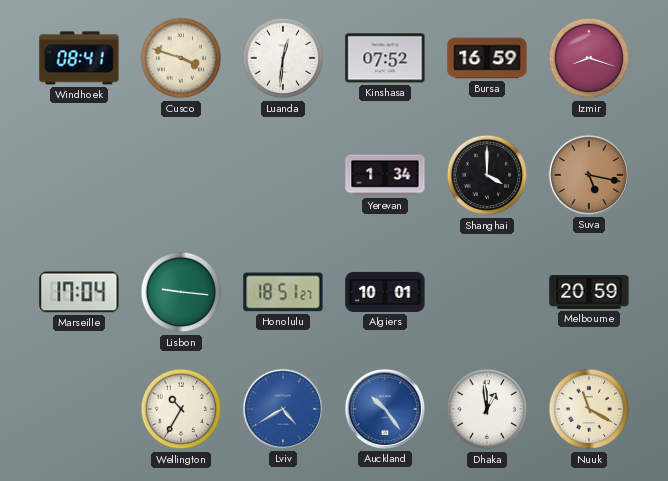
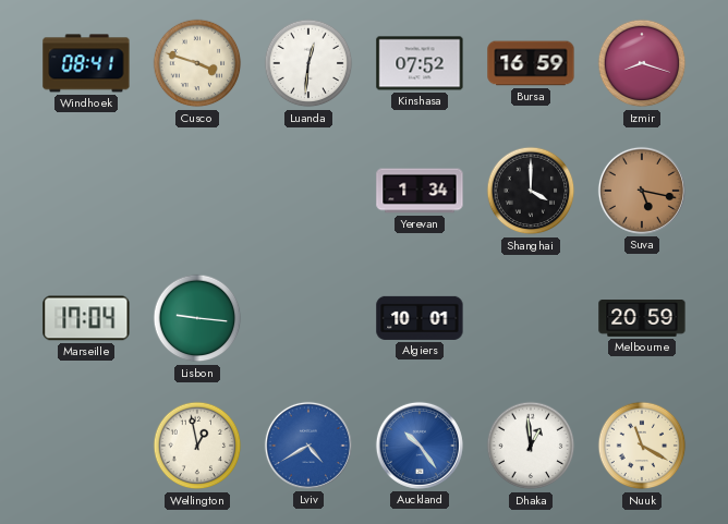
Honolulu: 18:51 -> none (283, 292)
Wellington: 10:35 -> 12:58 (197, 446)
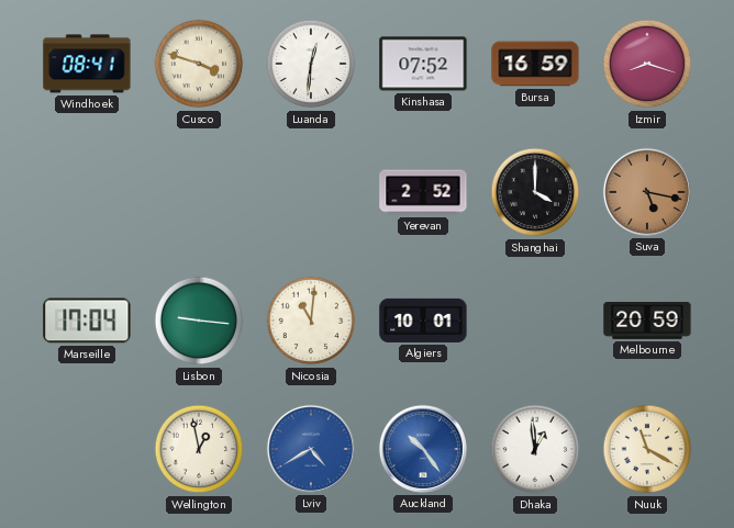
Yerevan: 1:34 -> 2:52 (423, 192)
Nicosia: none -> 11:01 (311, 321)
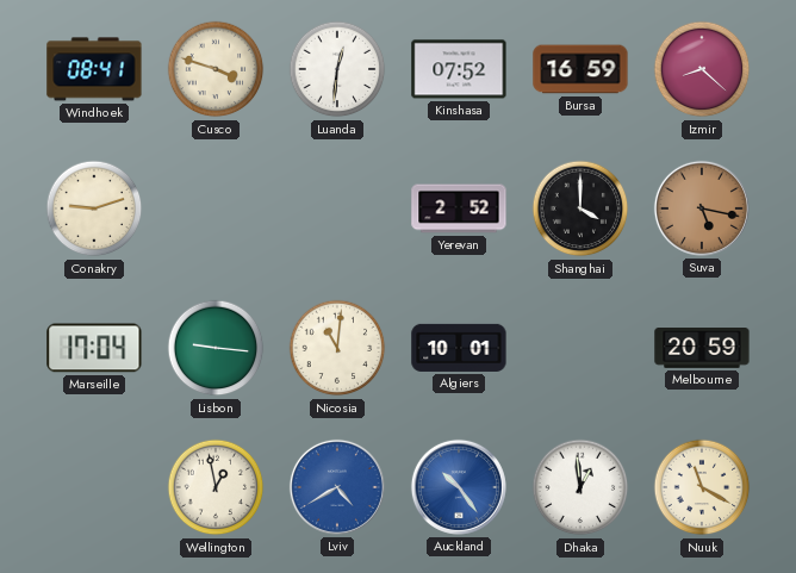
Izmir: 8:18 -> 8:22 (702, 69)
Conakry: none -> 9:12 (94, 208)
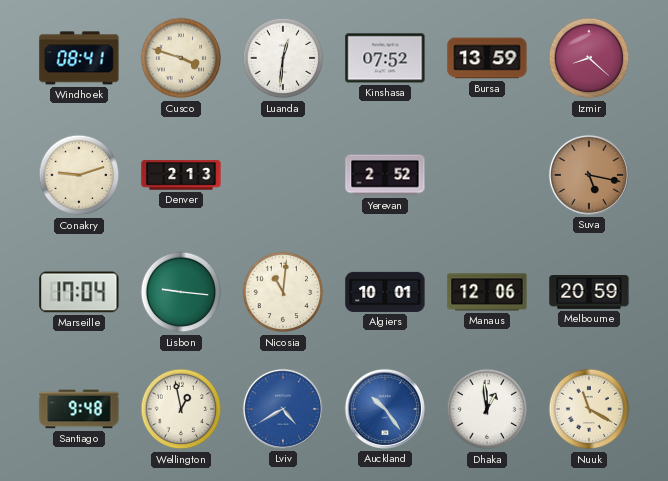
Bursa: 16:59 -> 13:59 (487, 58)
Denver: none -> 2:13 (181, 175)
Shanghai: 4:00 -> none (580, 208)
Manaus: none -> 12:06 (487, 292)
Santiago: none -> 9:48 (79, 409)
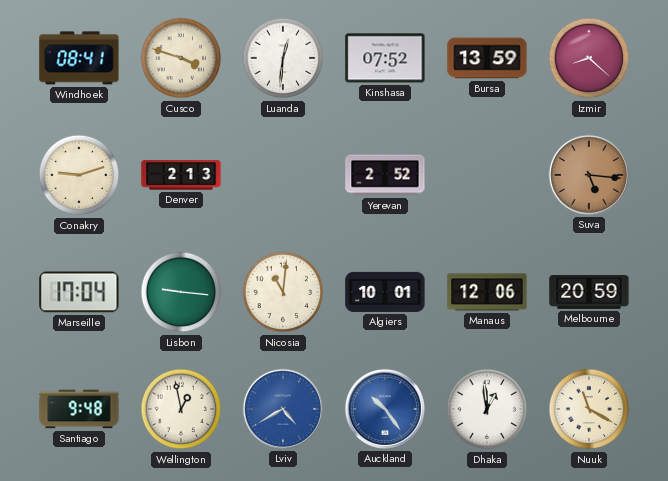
Suva: 5:17 -> 5:16 (589, 175)
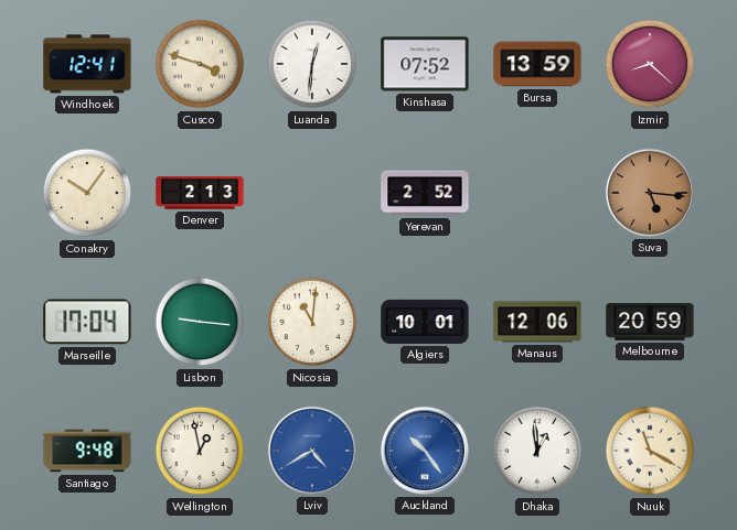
Windhoek: 08:41 -> 12:41 (87, 64)
Conakry: 9:12 -> 10:06 (87, 193)
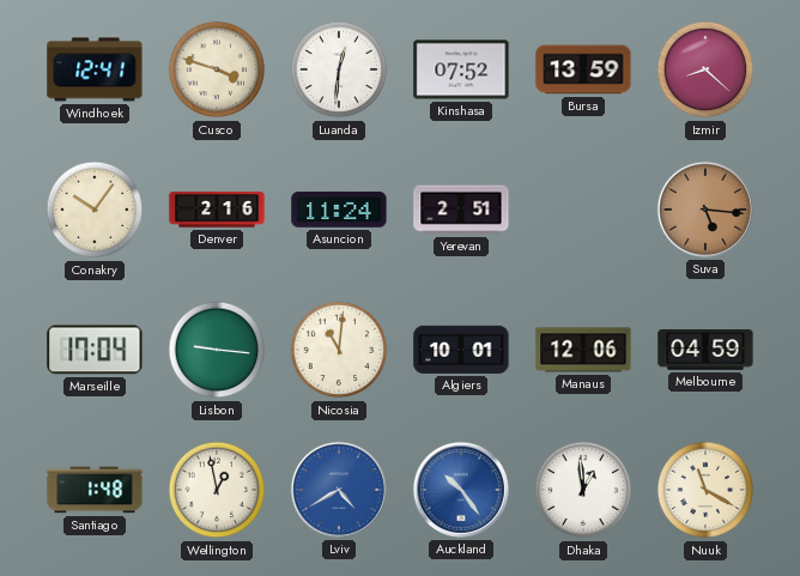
Denver: 2:13 -> 2:16 (217, 210)
Asuncion: none -> 11:24 (339, 210)
Yerevan: 2:52 -> 2:51 (461, 210)
Melbourne: 20:59 -> 04:59 (705, 351)
Santiago: 9:48 -> 1:48 (95, 490)
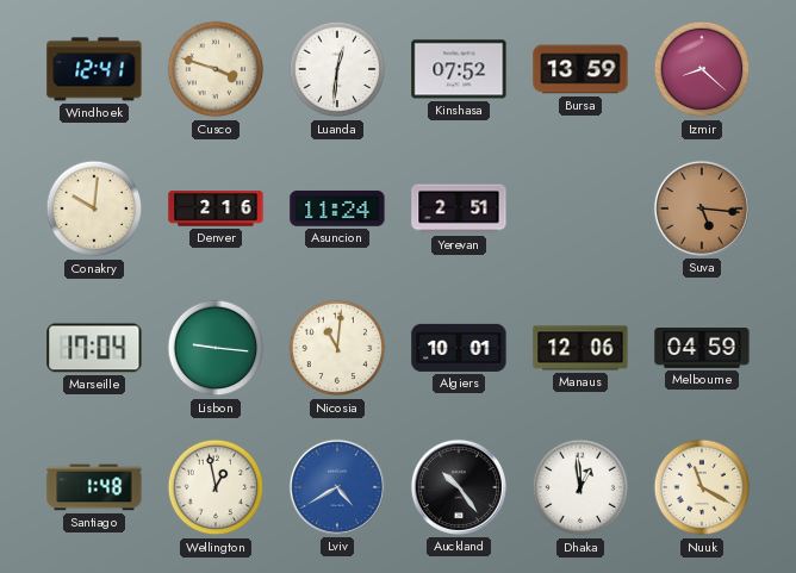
Conakry: 10:06 -> 10:01 (94, 208)
Auckland dial: blue -> black (459, 487)
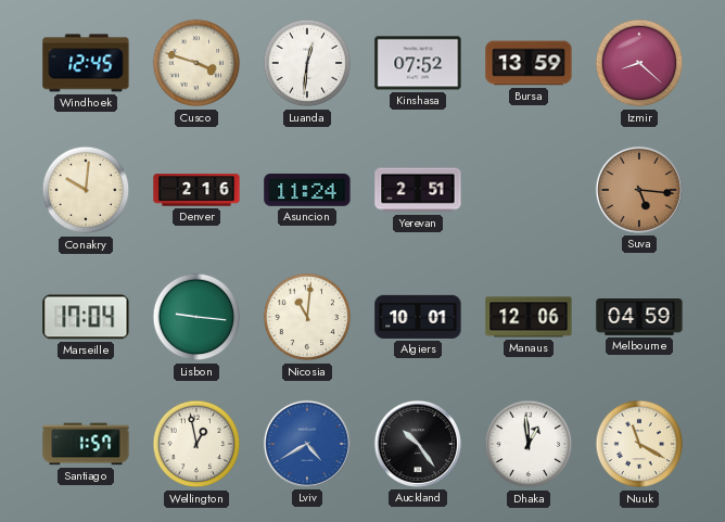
Windhoek: 12:41 -> 12:45 (86, 63)
Santiago: 1:48 -> 1:57 (86, 444)
